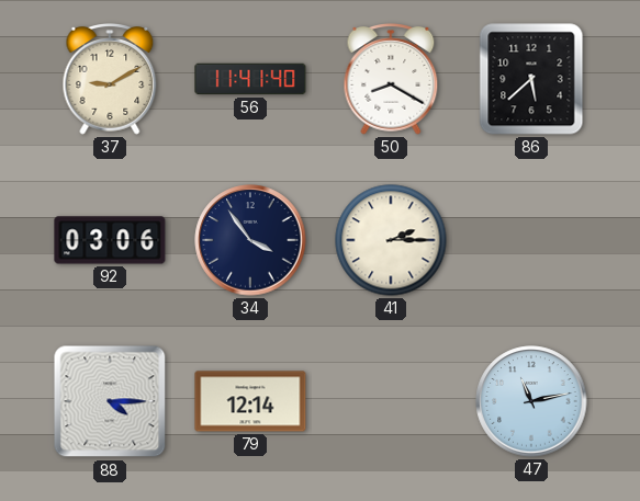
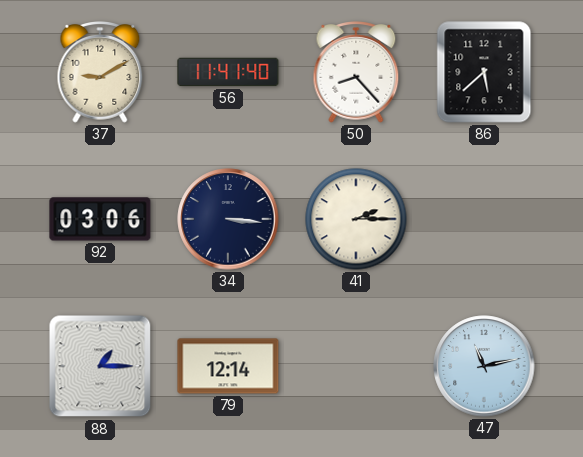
50: 8:20 -> 8:23 (356, 73)
34: 3:54 -> 3:16 (228, 219)
88: 4:15 -> 1:15 (100, 366)
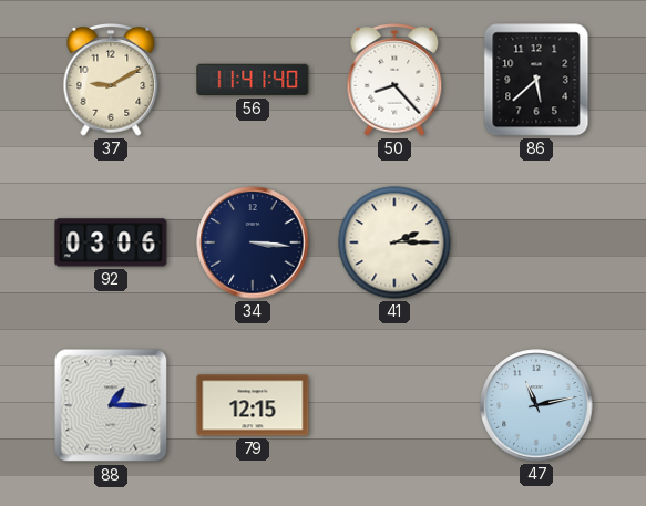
79: 12:14 -> 12:15 (253, 405)
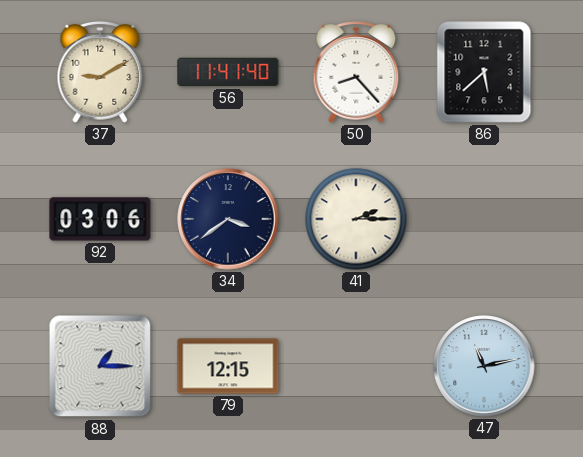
34: 3:16 -> 3:39 (228, 219)
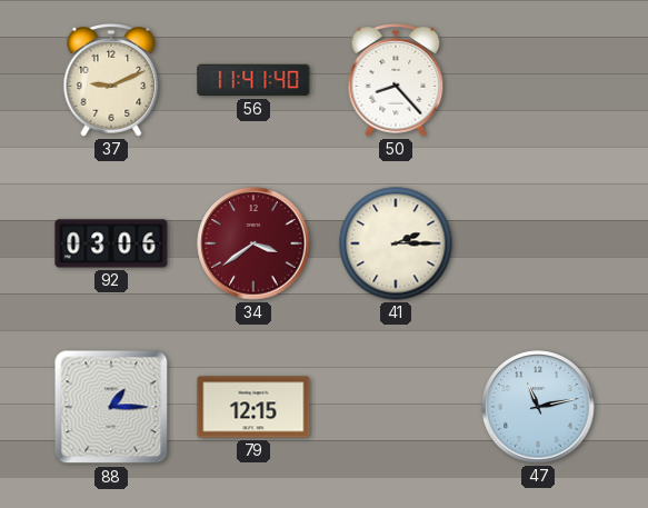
37: 9:10 -> 9:11 (111, 81)
86: 5:38 -> none (484, 72)
34 dial: navy -> burgundy (253, 243)
